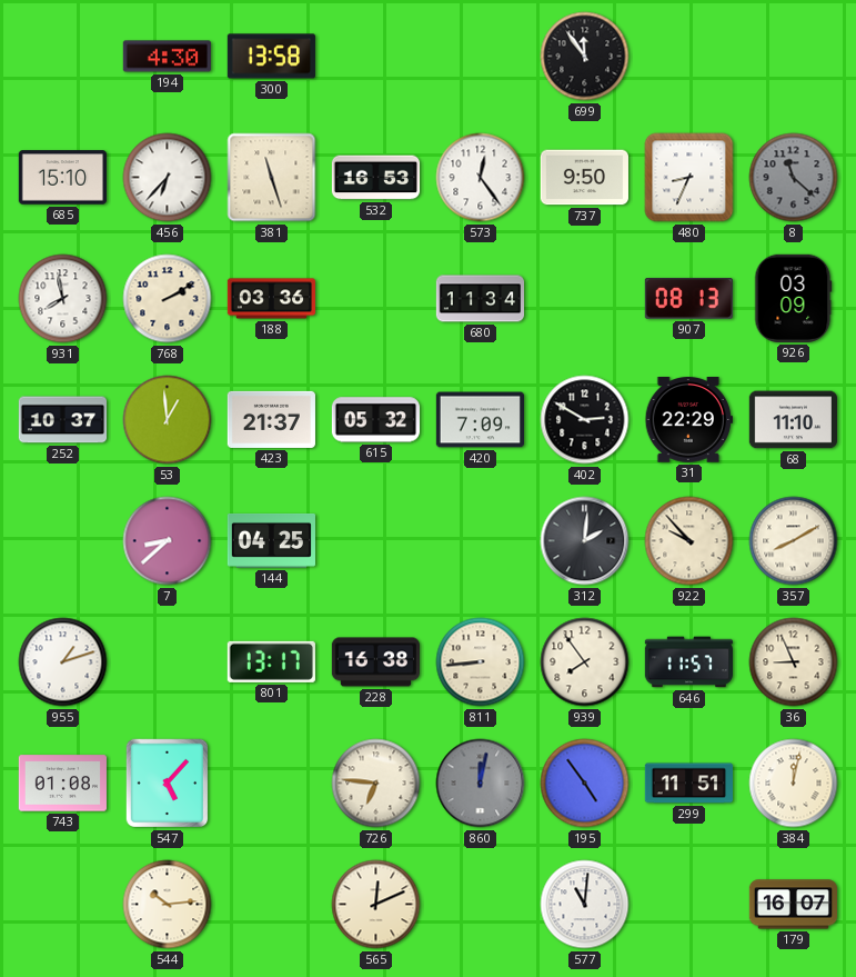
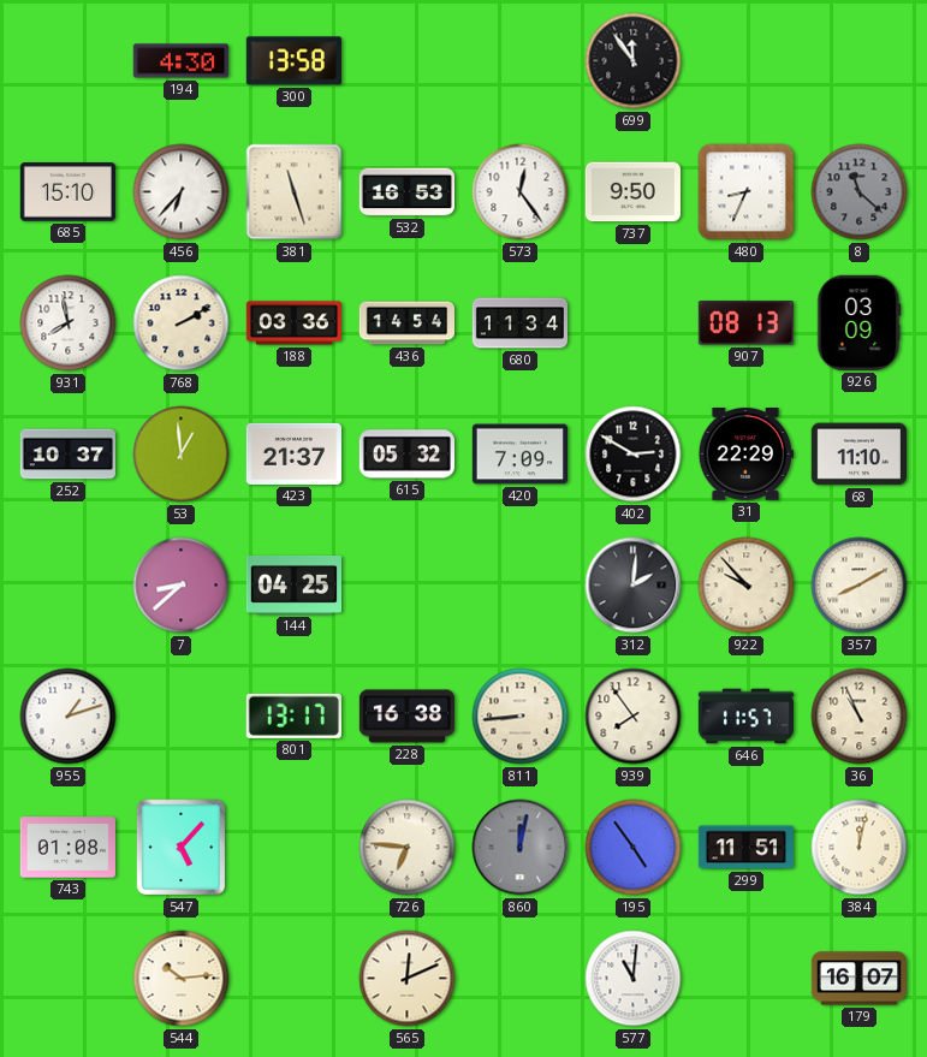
436: none -> 14:54 (406, 323)
36: 8:56 -> 10:56 (860, 717)
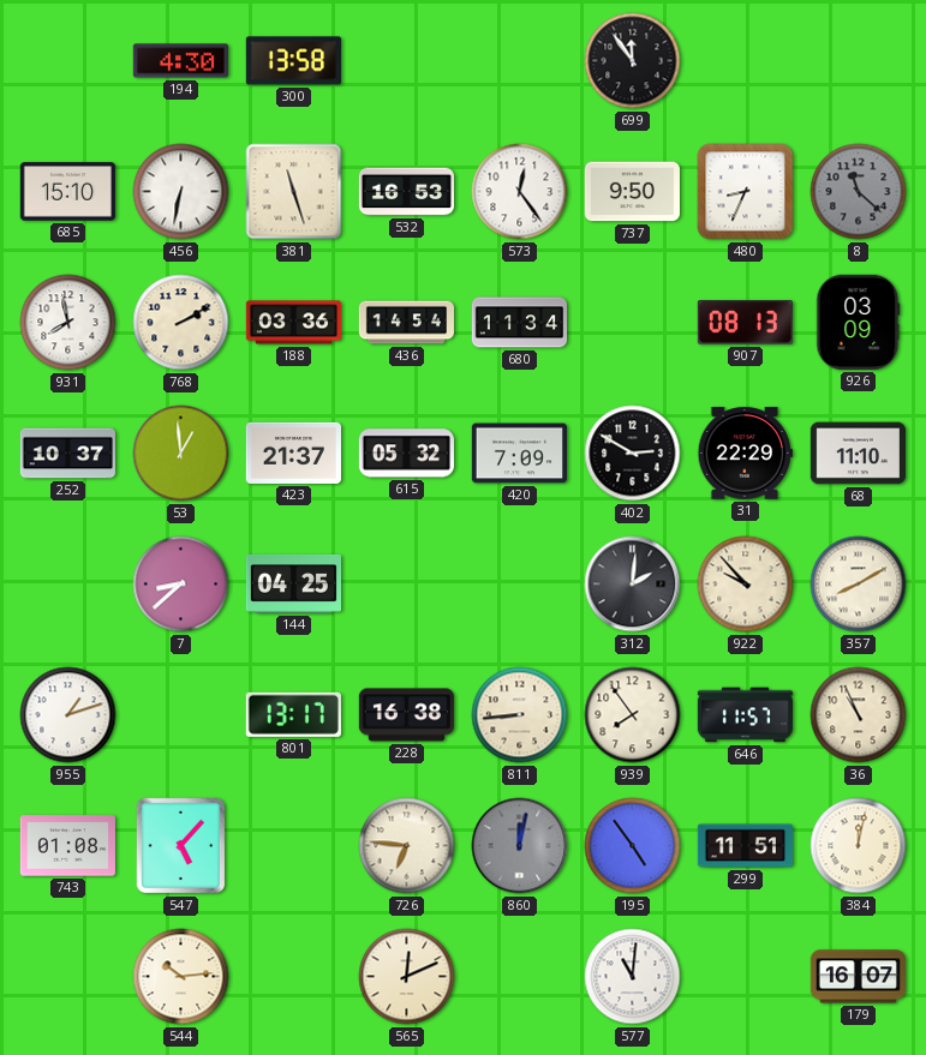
456: 6:37 -> 6:32 (181, 192)
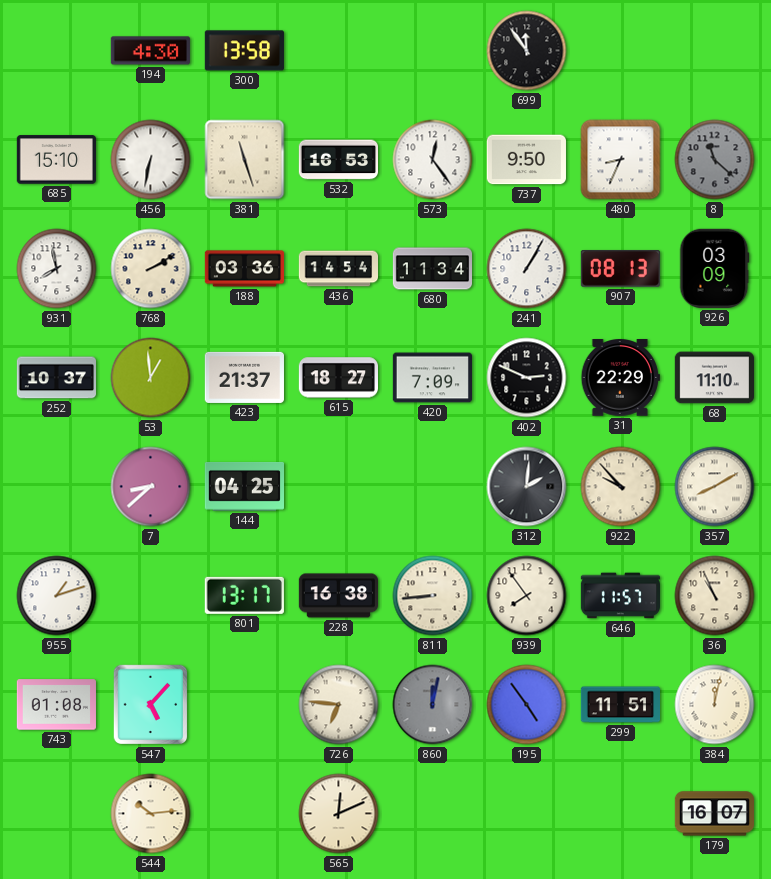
241: none -> 1:05 (527, 269)
615: 05:32 -> 18:27 (338, 378)
402: 2:50 -> 2:49 (527, 378)
577: 11:01 -> none (633, 977)
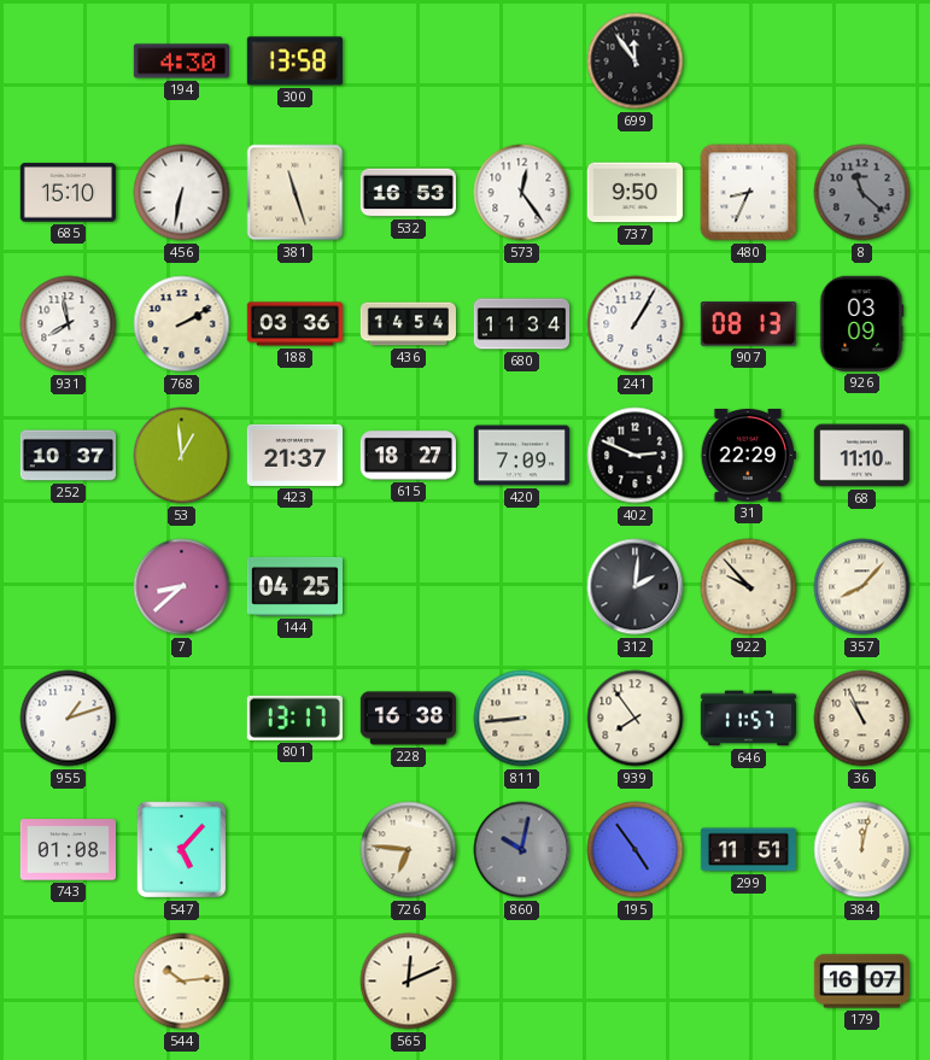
357: 8:10 -> 8:07 (862, 587)
860: 12:02 -> 10:02 (522, 850)
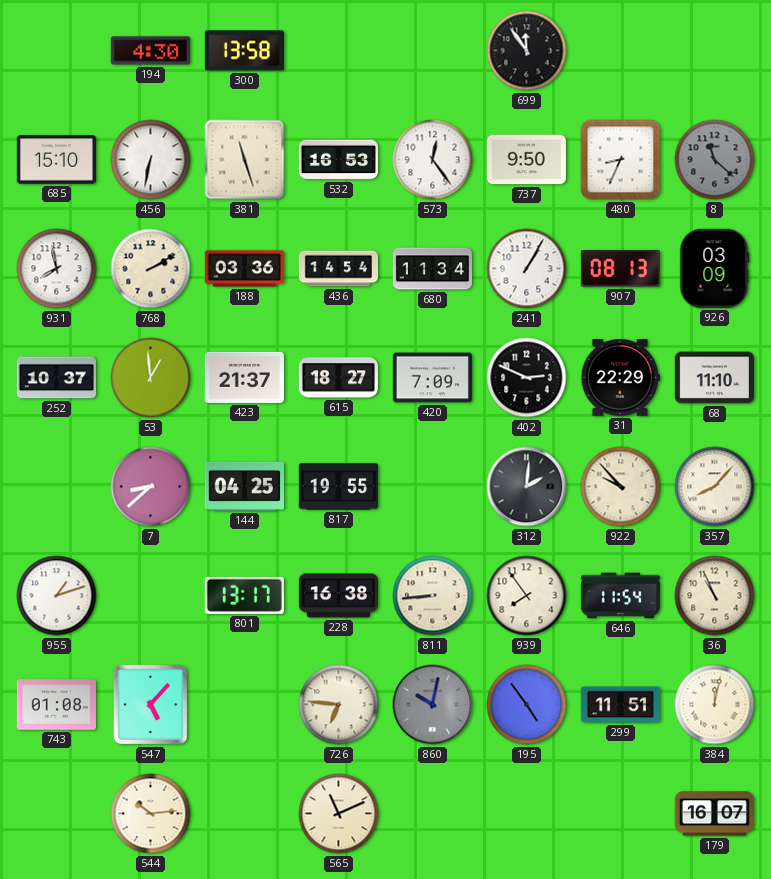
817: none -> 19:55 (338, 487)
646: 11:57 -> 11:54 (620, 596)
565: 12:11 -> 11:11 (339, 814)
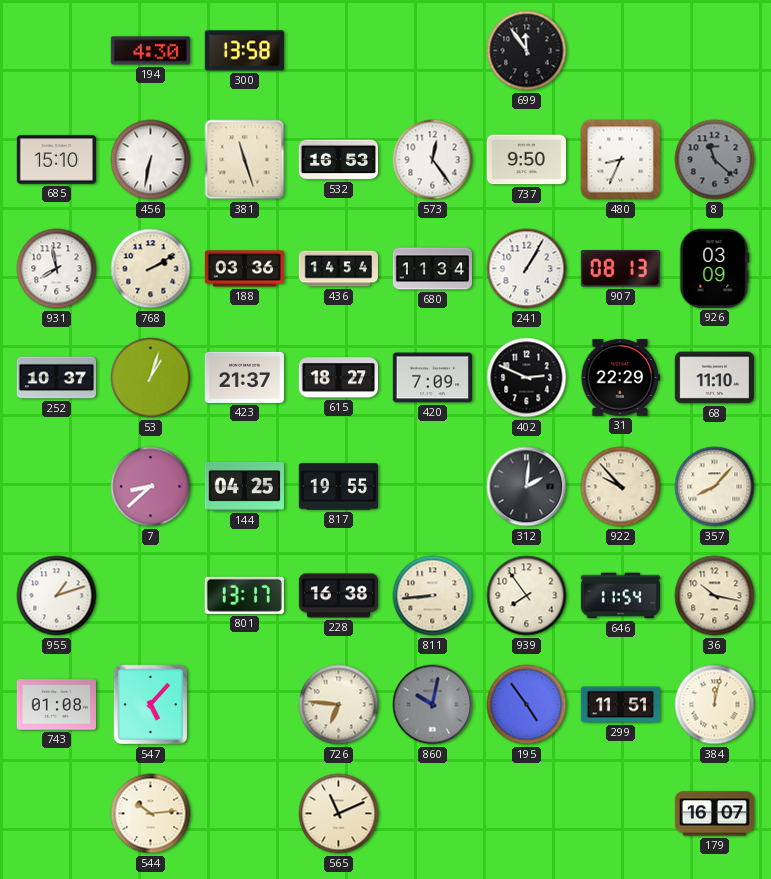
53: 12:59 -> 1:03 (151, 378)
36: 10:56 -> 10:17 (715, 596)
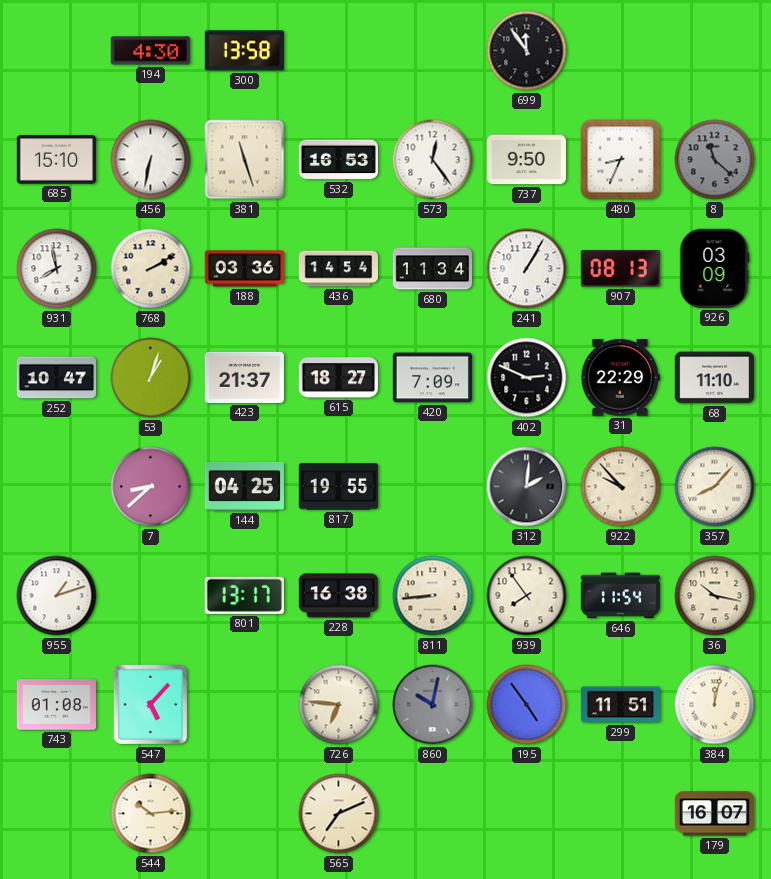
252: 10:37 -> 10:47 (56, 378)
565: 11:11 -> 7:11 (339, 814)
